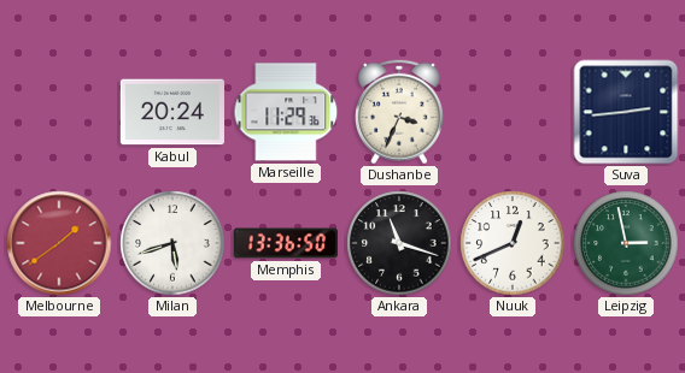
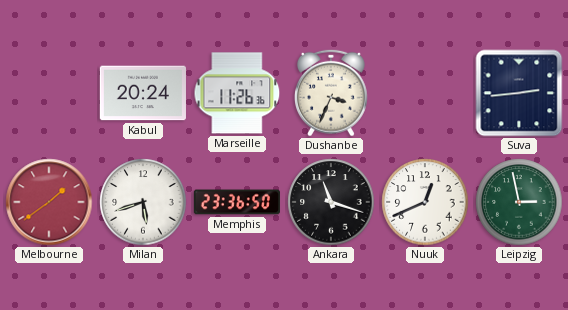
Marseille: 11:29 -> 11:26 (237, 93)
Memphis: 13:36 -> 23:36 (236, 202)
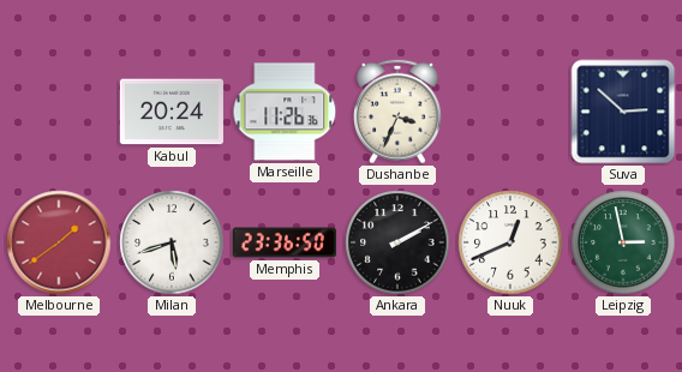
Suva: 2:44 -> 2:52 (623, 112)
Ankara: 11:18 -> 2:10 (397, 242)
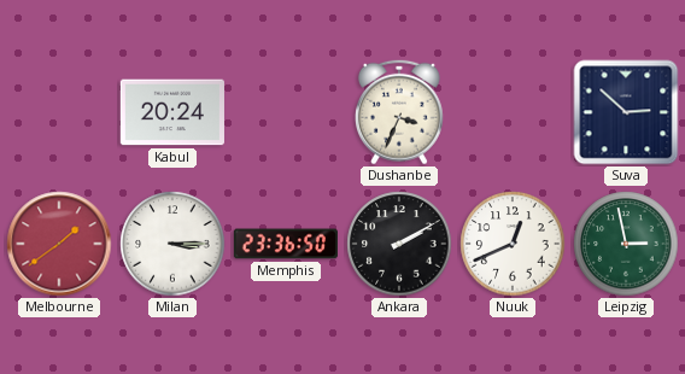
Marseille: 11:26 -> none (285, 112)
Milan: 5:42 -> 3:15 (172, 244)
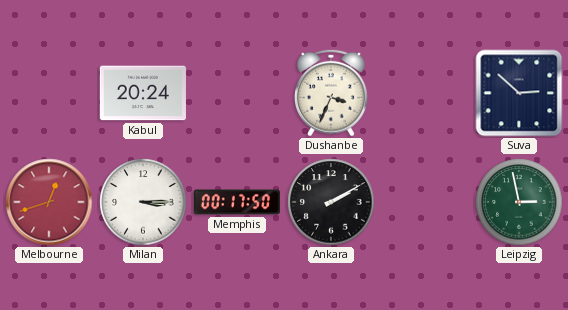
Melbourne: 1:39 -> 12:42 (49, 202)
Memphis: 23:36 -> 00:17 (236, 202)
Nuuk: 12:41 -> none (513, 244)
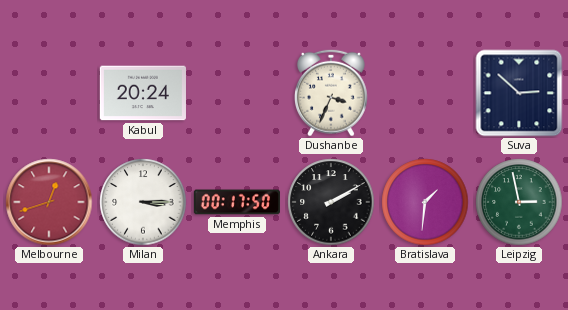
Bratislava: none -> 1:31 (425, 202)
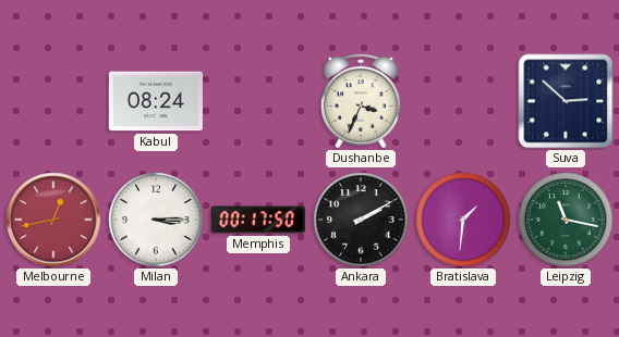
Kabul: 20:24 -> 08:24 (156, 101)
Melbourne: 12:42 -> 12:43 (53, 220)
Leipzig: 2:58 -> 11:17 (566, 220)
